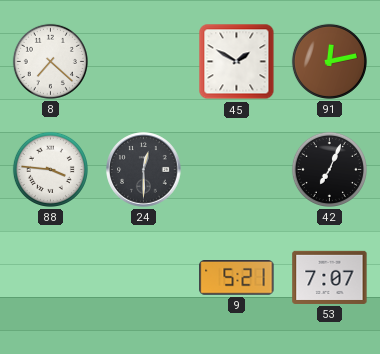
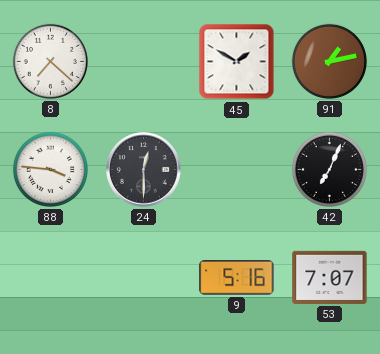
91: 12:13 -> 1:13 (329, 61)
9: 5:21 -> 5:16 (237, 278)
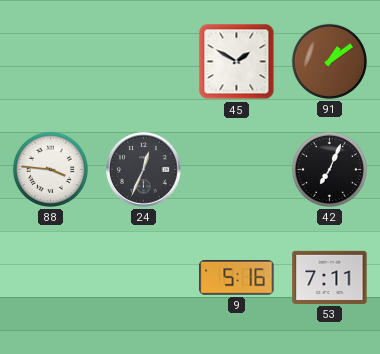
8: 7:22 -> none (50, 61)
91: 1:13 -> 1:09 (329, 61)
24: 12:30 -> 12:34 (144, 170)
53: 7:07 -> 7:11 (330, 277)
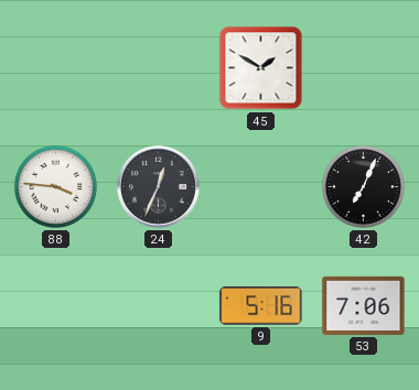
91: 1:09 -> none (329, 61)
53: 7:11 -> 7:06 (364, 305)
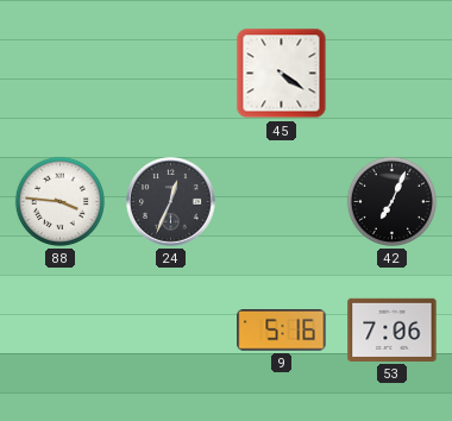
45: 1:50 -> 4:21 (282, 74)
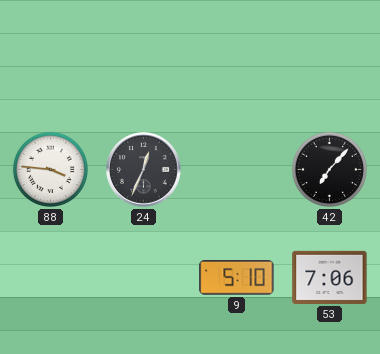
45: 4:21 -> none (282, 74)
42: 7:04 -> 7:07 (329, 169)
9: 5:16 -> 5:10 (237, 278)
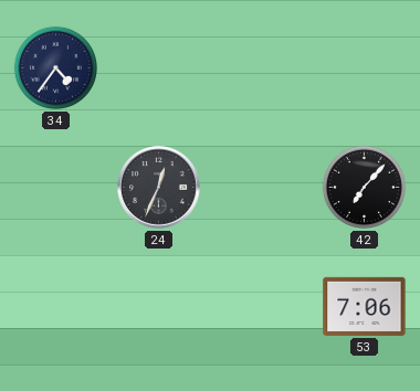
34: none -> 4:36 (55, 67)
88: 3:46 -> none (50, 169)
9: 5:10 -> none (237, 278)
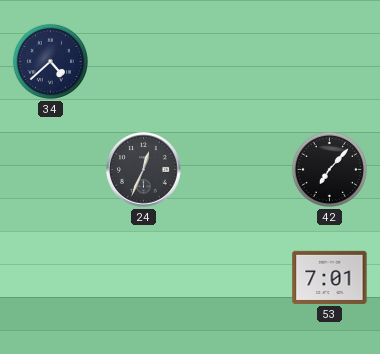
34: 4:36 -> 4:38 (50, 61)
53: 7:06 -> 7:01 (330, 277)
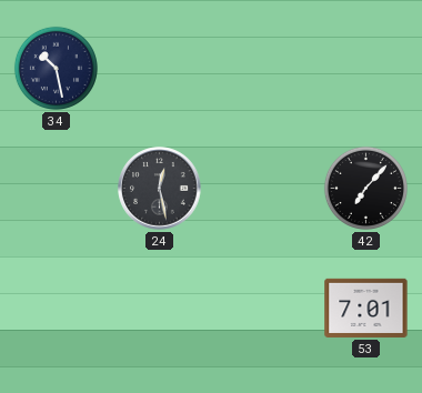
34: 4:38 -> 10:28 (56, 68)
24: 12:34 -> 12:28 (160, 189)
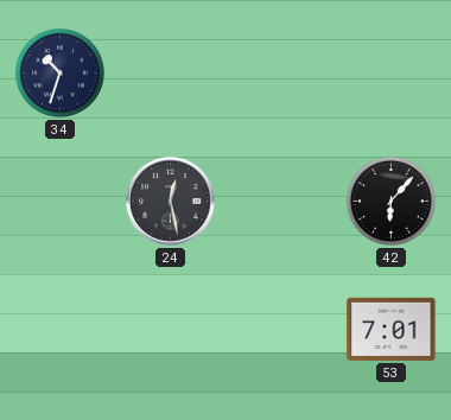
34: 10:28 -> 10:33 (59, 72)
42: 7:07 -> 6:07 (390, 201)
